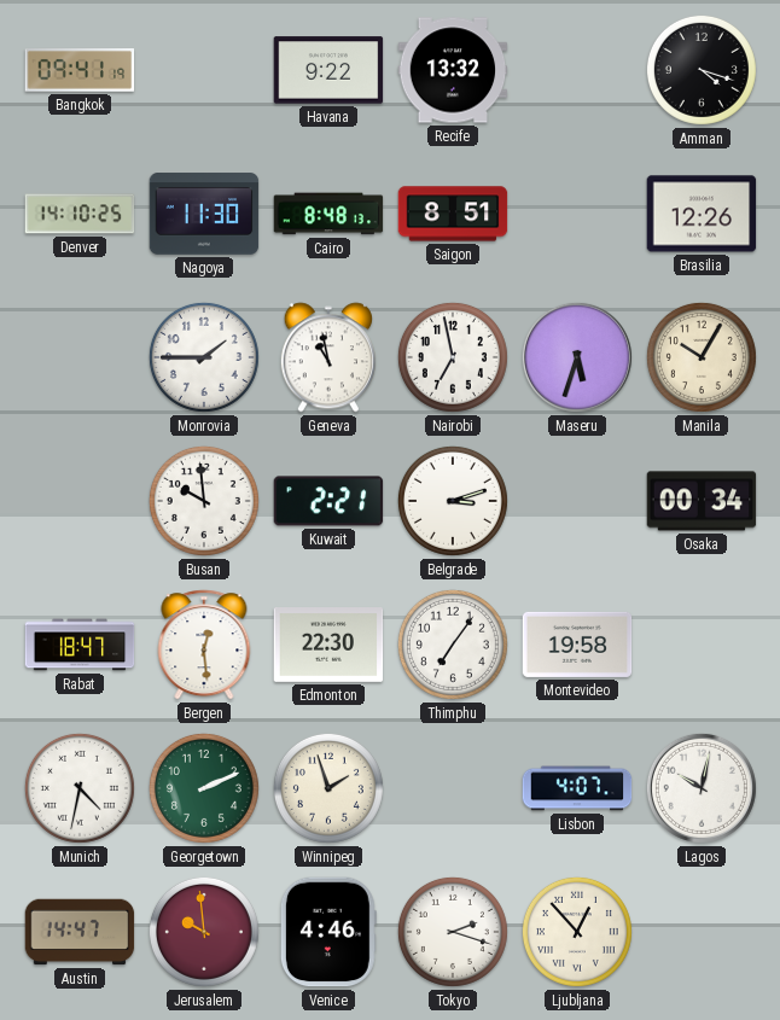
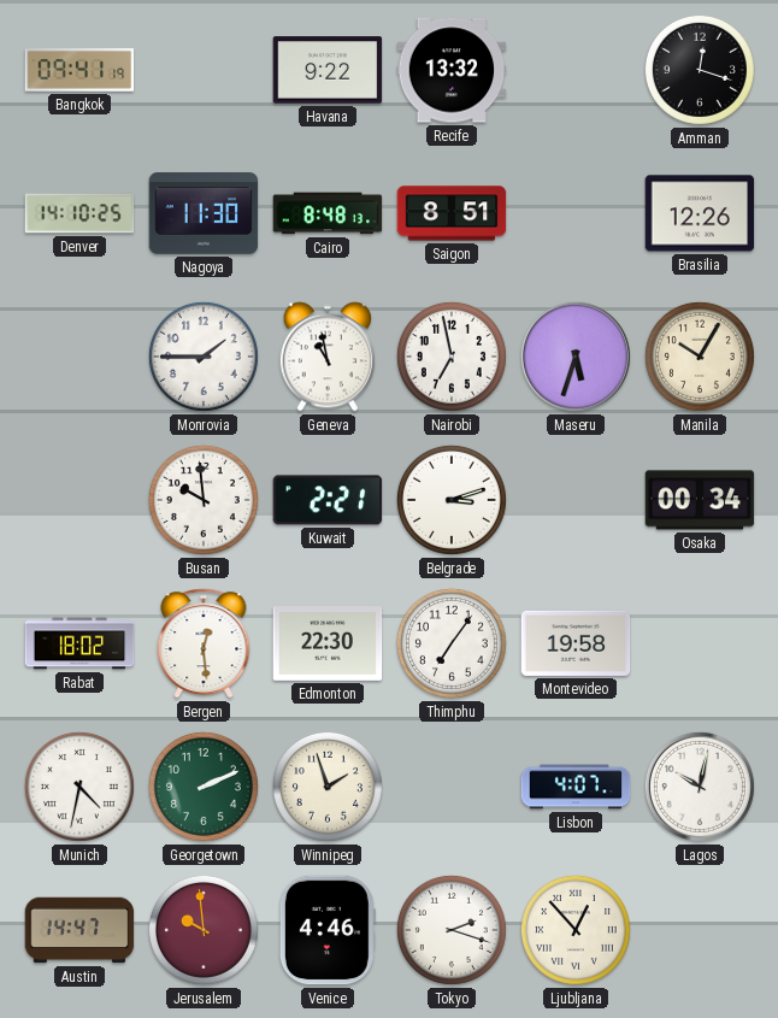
Amman: 4:18 -> 12:18 (700, 70)
Rabat: 18:47 -> 18:02 (79, 643)
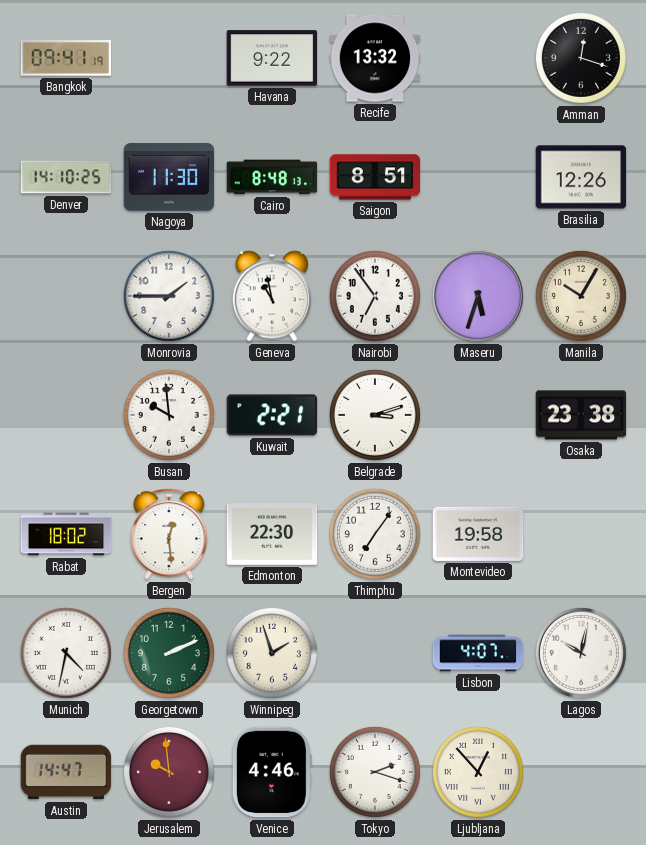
Nairobi: 6:58 -> 6:54 (375, 296)
Osaka: 00:34 -> 23:38 (581, 415)
